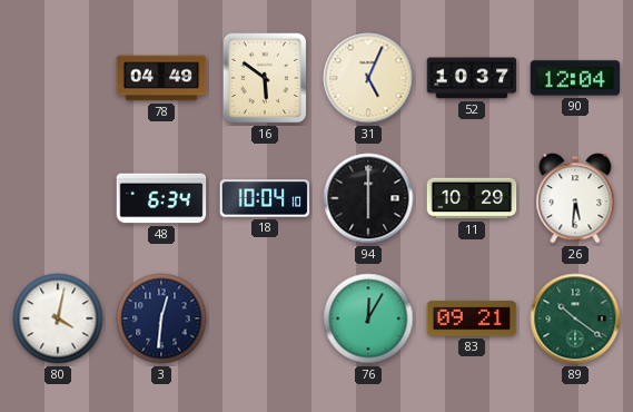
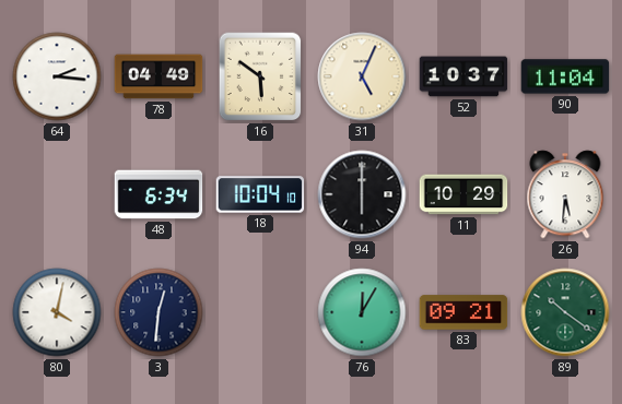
64: none -> 2:16 (57, 76)
90: 12:04 -> 11:04 (565, 76)
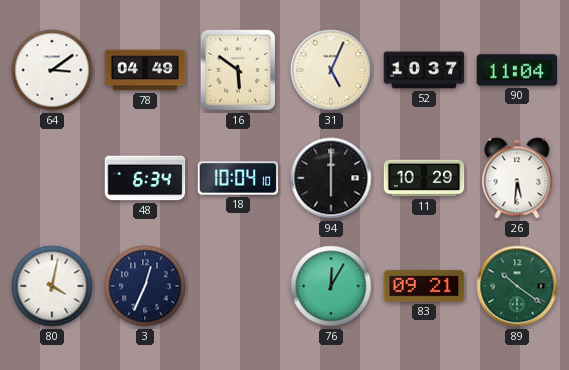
64: 2:16 -> 3:09 (52, 70)
3: 12:31 -> 12:34 (145, 286)
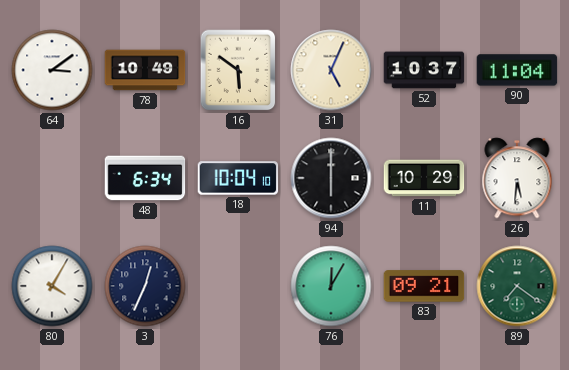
78: 04:49 -> 10:49 (145, 70)
80: 4:02 -> 4:05 (52, 286)
89: 10:21 -> 7:21 (517, 286)
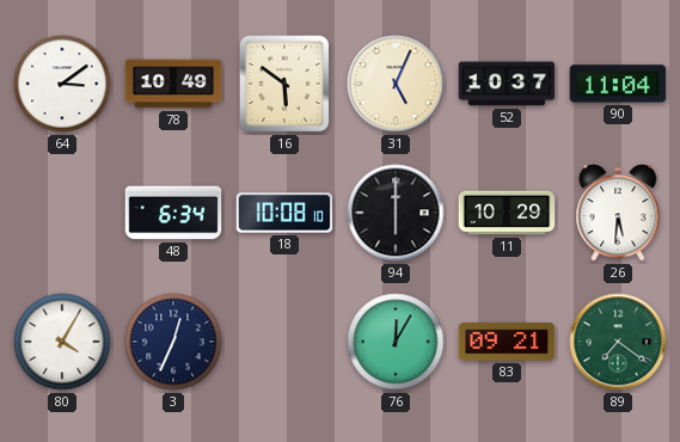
18: 10:04 -> 10:08 (284, 213)
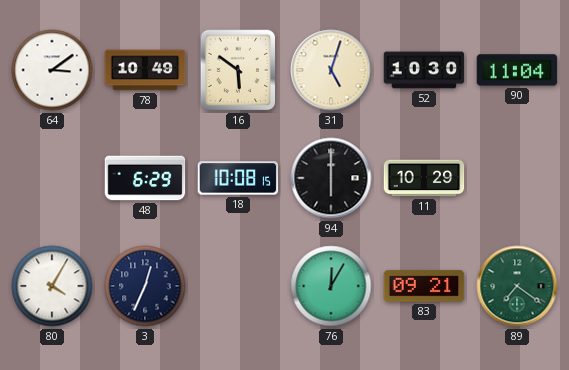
31: 5:04 -> 5:03 (331, 70)
52: 10:37 -> 10:30 (424, 70)
48: 6:34 -> 6:29 (145, 178)
18: 10:08:10 -> 10:08:15 (238, 178)
26: 5:31 -> none (618, 213)
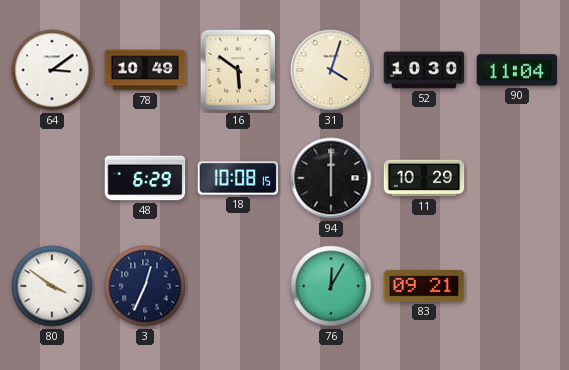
31: 5:03 -> 4:03 (331, 70)
80: 4:05 -> 3:51 (52, 286)
89: 7:21 -> none (517, 286)
